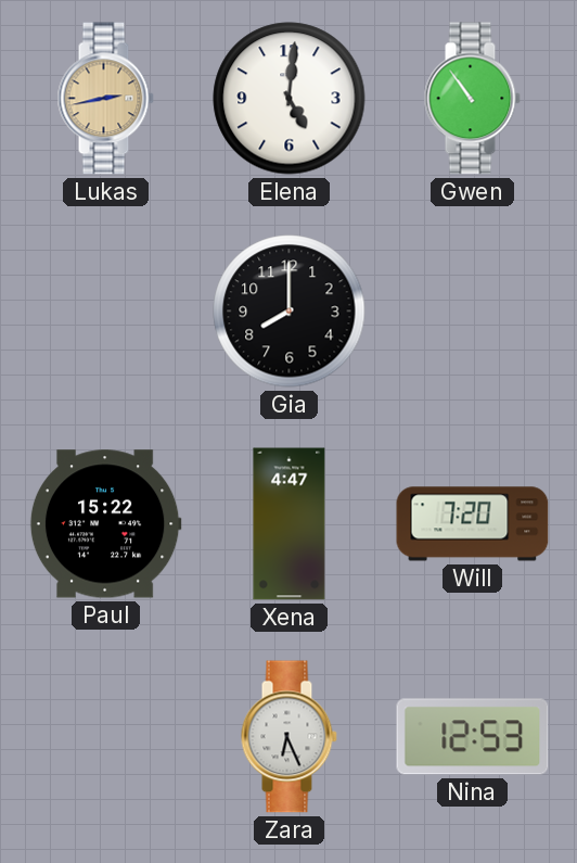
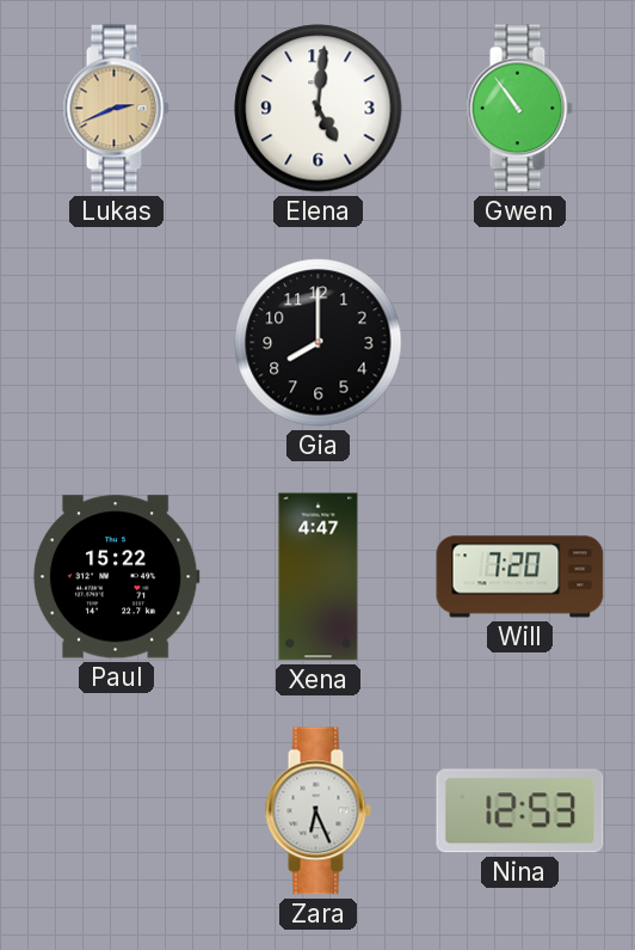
Lukas: 2:43 -> 2:41 (116, 109)
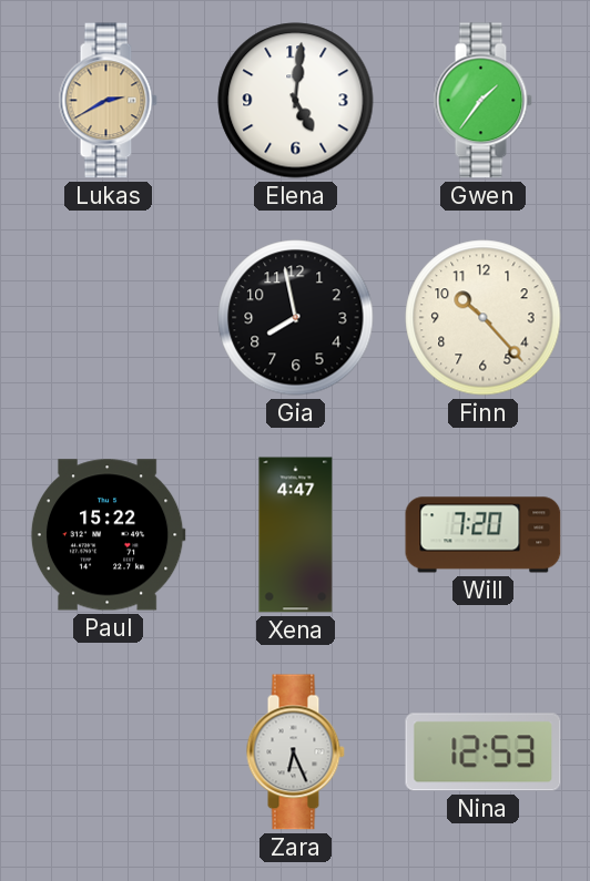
Lukas: 2:41 -> 2:40 (108, 101)
Gwen: 10:54 -> 1:36 (482, 101)
Gia: 8:00 -> 7:58 (296, 318)
Finn: none -> 10:23 (484, 318)
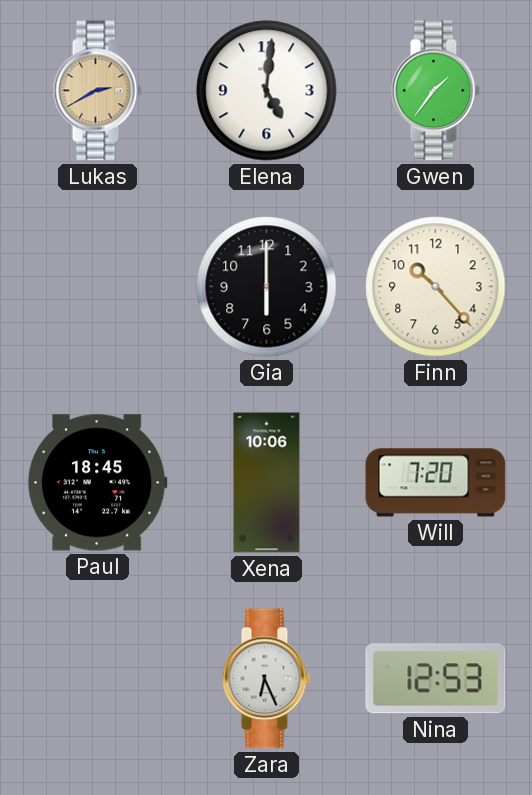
Gia: 7:58 -> 6:00 (267, 287)
Paul: 15:22 -> 18:45 (97, 483)
Xena: 4:47 -> 10:06 (267, 483)
